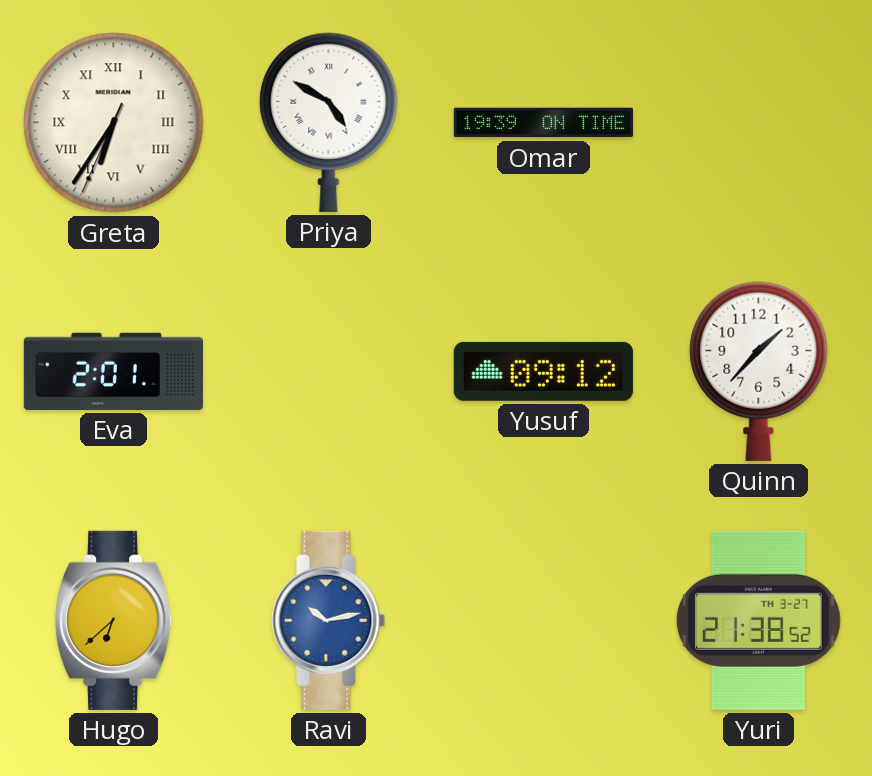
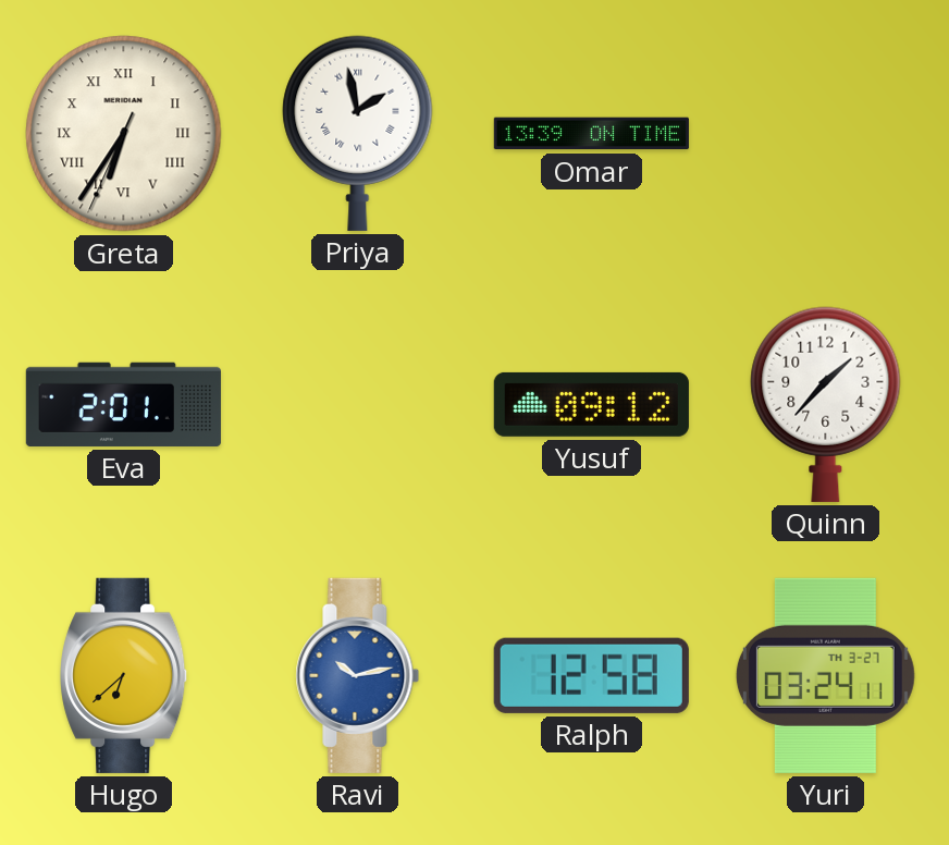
Priya: 4:50 -> 1:58 (358, 133)
Omar: 19:39 -> 13:39 (591, 134)
Ralph: none -> 12:58 (591, 675)
Yuri: 21:38 -> 03:24 (825, 675)
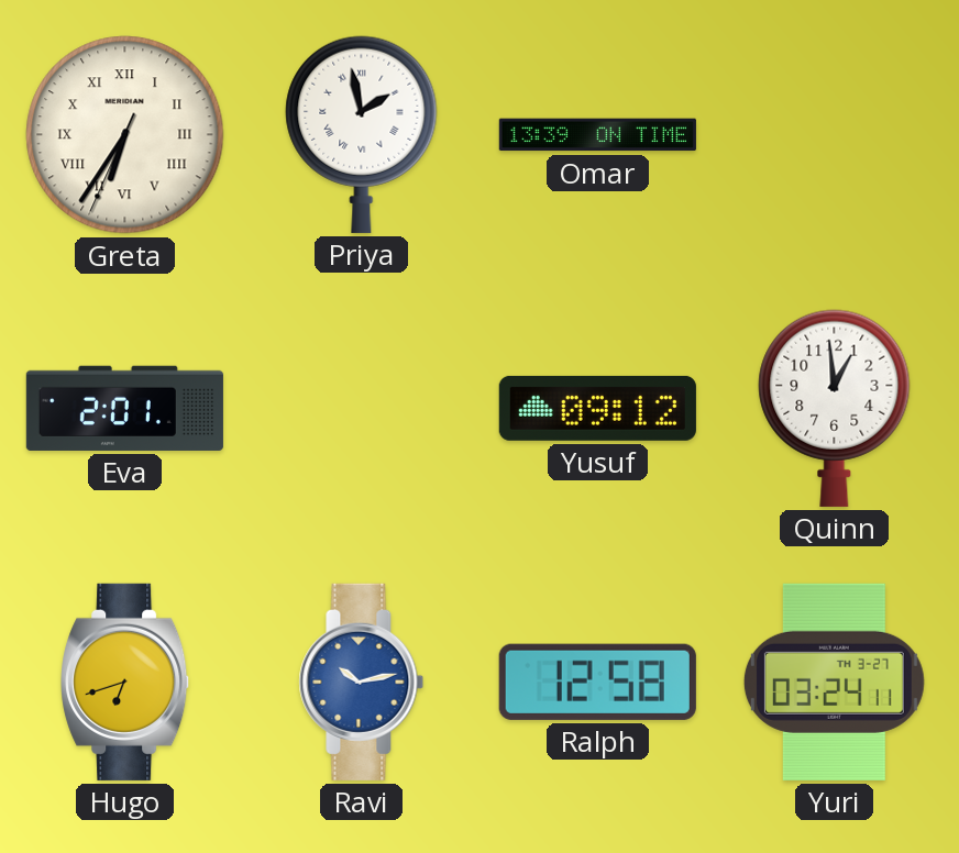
Quinn: 1:37 -> 12:59 (835, 408)
Hugo: 6:38 -> 6:42 (125, 682)
